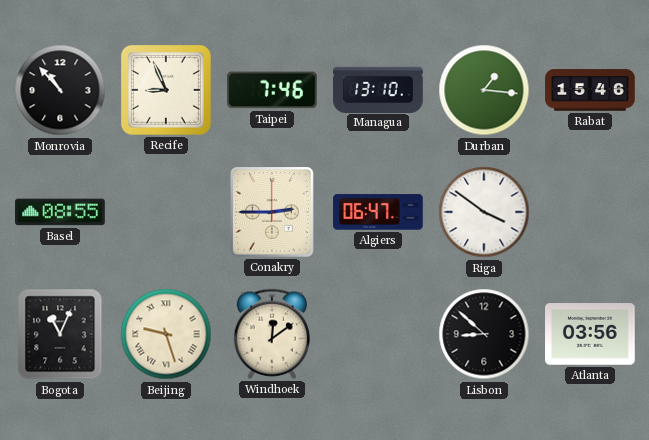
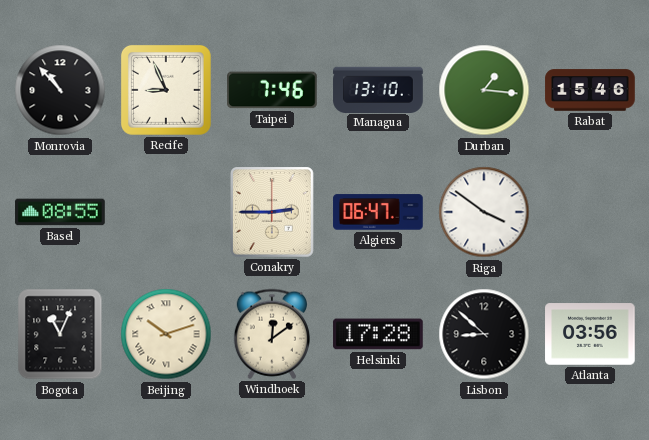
Beijing: 9:27 -> 10:12 (166, 334)
Helsinki: none -> 17:28 (378, 334)
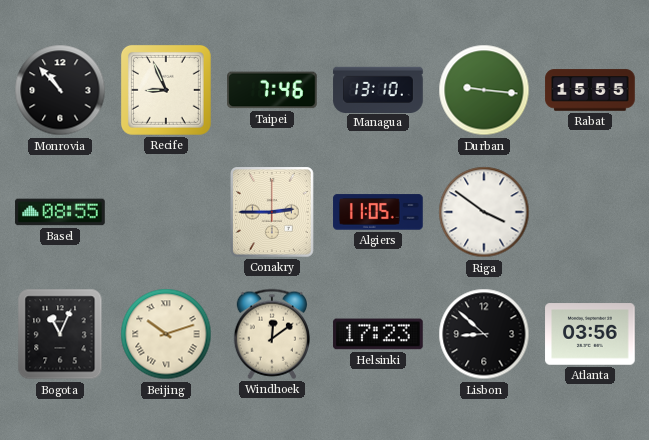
Durban: 1:16 -> 9:16 (484, 90)
Rabat: 15:46 -> 15:55 (590, 90)
Algiers: 06:47 -> 11:05 (378, 212)
Helsinki: 17:28 -> 17:23 (378, 334)
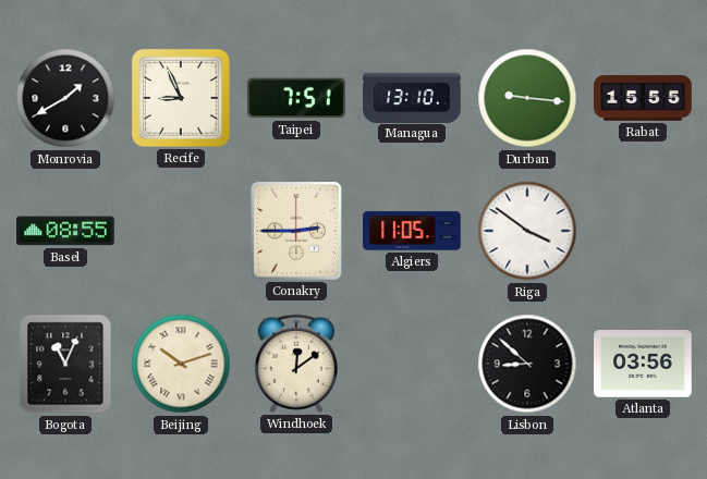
Monrovia: 10:53 -> 1:40 (65, 98)
Taipei: 7:46 -> 7:51 (296, 98)
Helsinki: 17:23 -> none (378, 334)
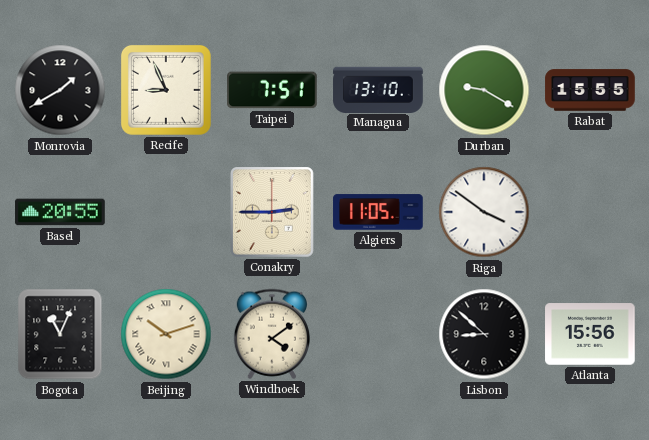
Durban: 9:16 -> 9:20 (484, 90)
Basel: 08:55 -> 20:55 (60, 212)
Windhoek: 12:09 -> 4:09 (271, 334)
Atlanta: 03:56 -> 15:56 (590, 334)
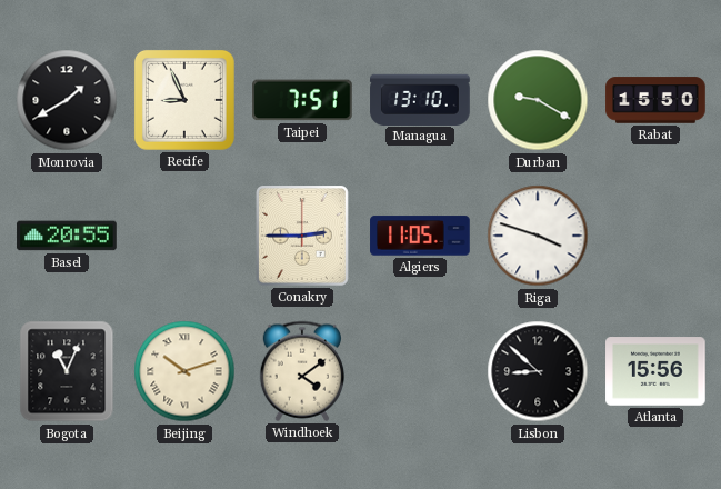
Rabat: 15:55 -> 15:50 (655, 100)
Riga: 3:51 -> 3:48 (538, 236)
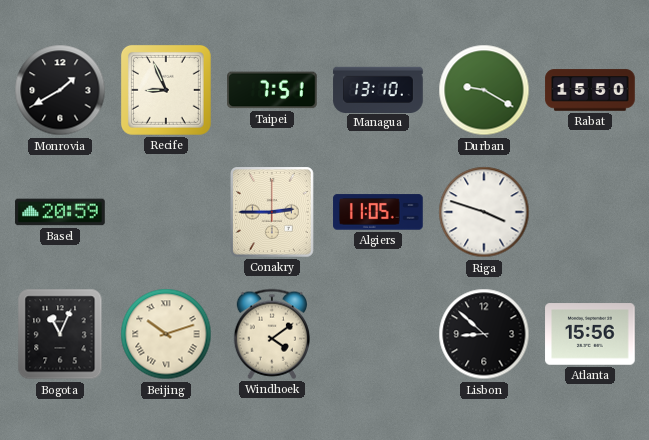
Basel: 20:55 -> 20:59 (60, 212)
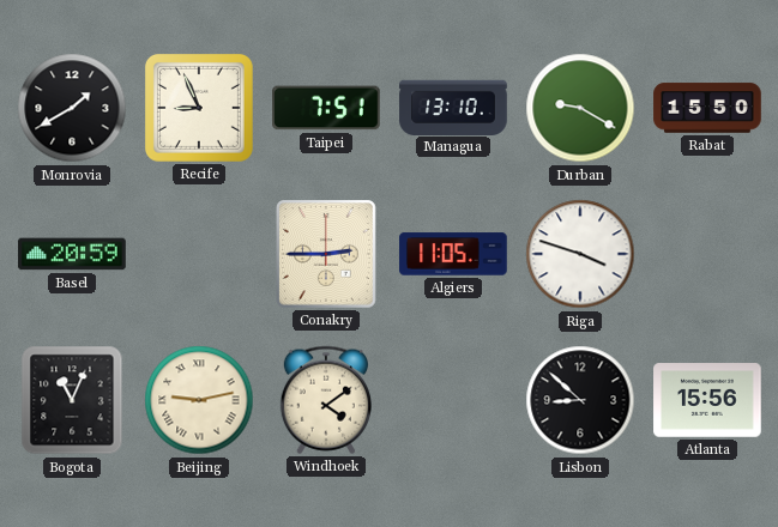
Beijing: 10:12 -> 9:13 (199, 400)
